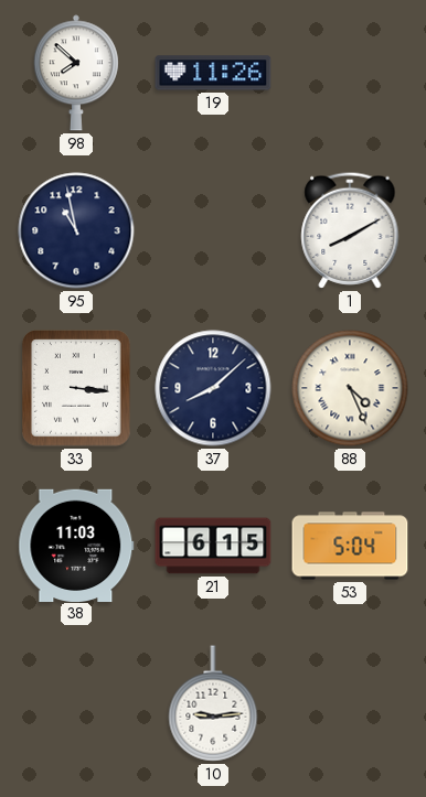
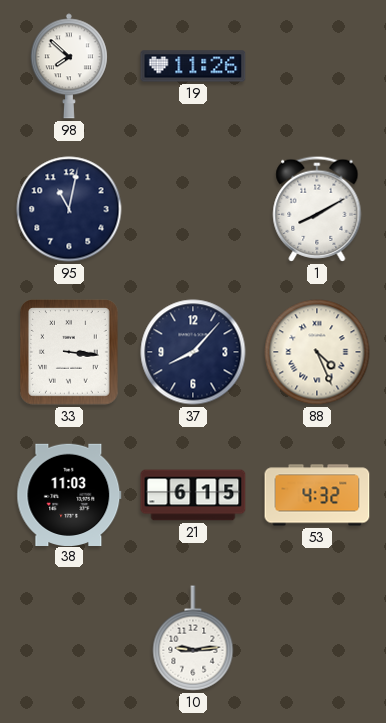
95: 10:58 -> 11:02 (69, 209)
37: 8:08 -> 8:07 (193, 352)
53: 5:04 -> 4:32 (317, 495)
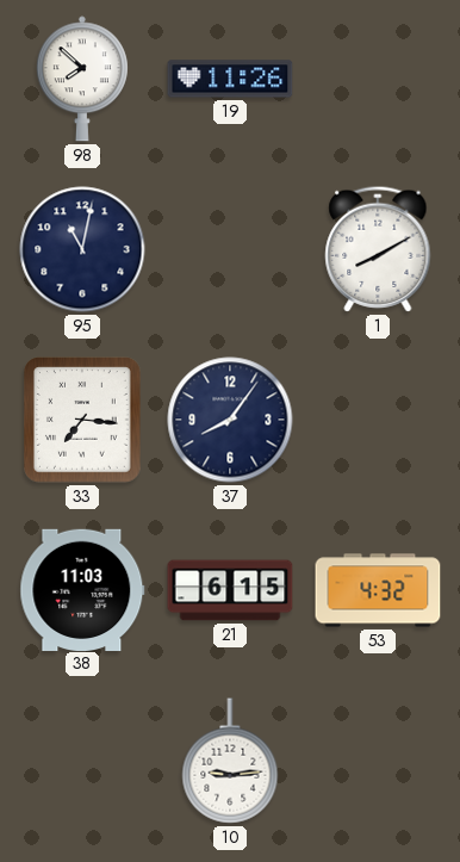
33: 3:16 -> 7:16 (83, 420)
37: 8:07 -> 8:06 (230, 420)
88: 4:26 -> none (317, 352)
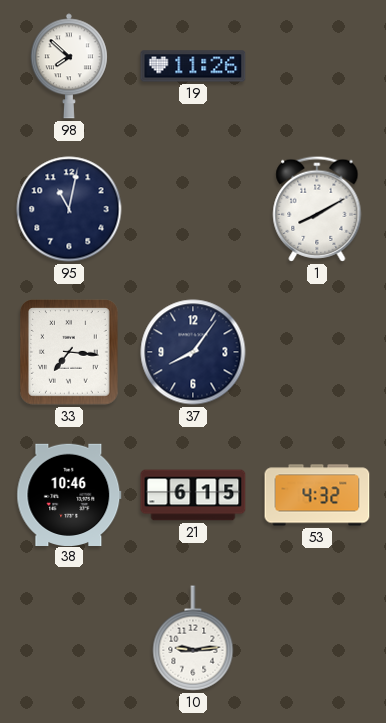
38: 11:03 -> 10:46 (69, 494)
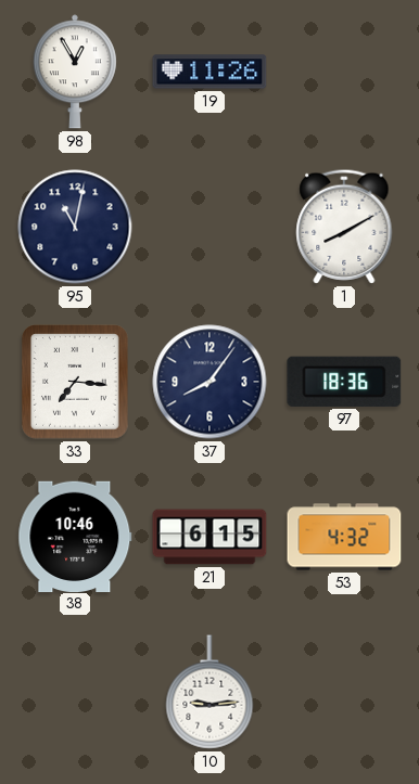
98: 7:52 -> 12:55 (75, 72)
97: none -> 18:36 (344, 382)
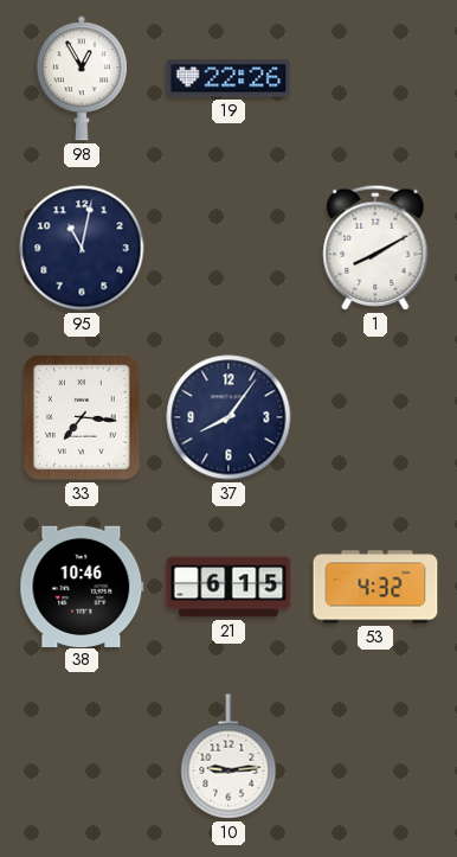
19: 11:26 -> 22:26 (228, 78)
97: 18:36 -> none (344, 382)
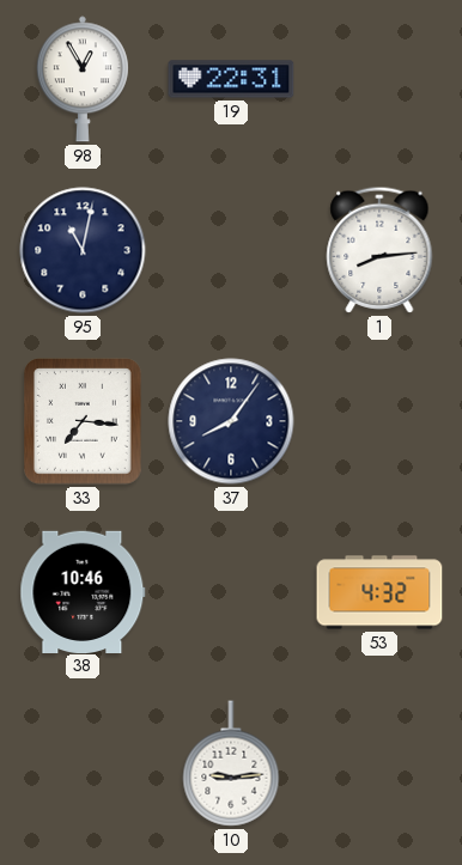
19: 22:26 -> 22:31 (231, 79)
1: 8:10 -> 8:14 (379, 250)
21: 6:15 -> none (228, 587)
